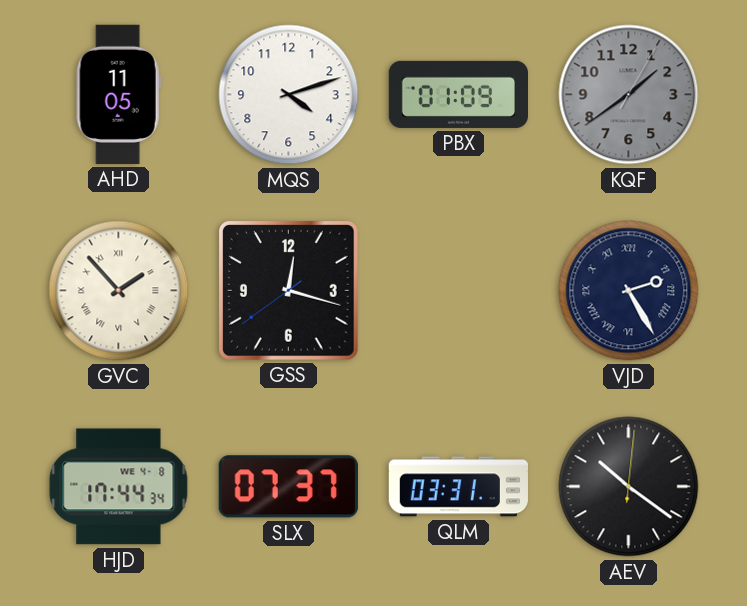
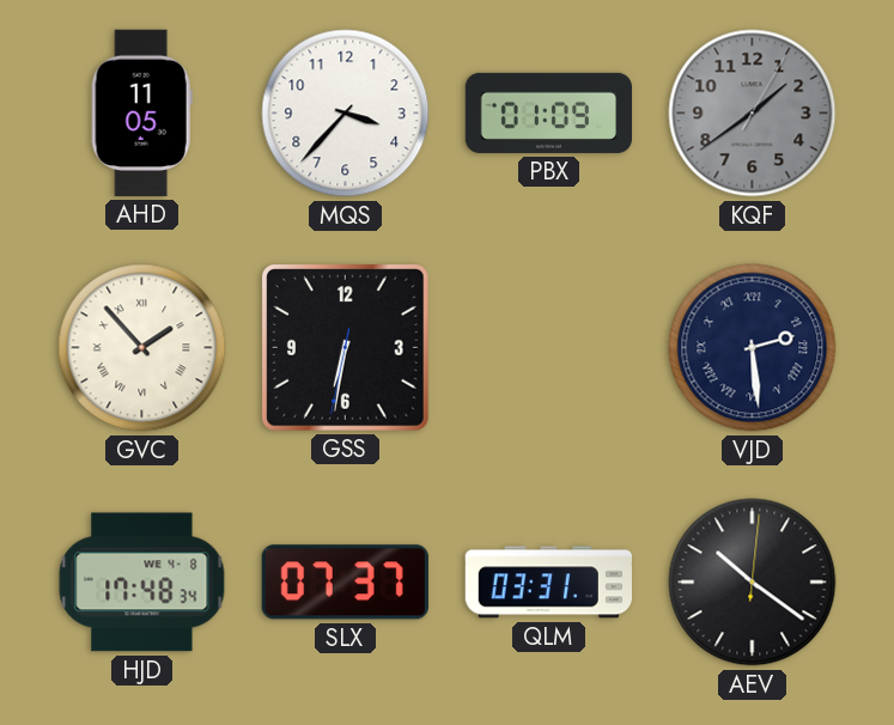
MQS: 4:12 -> 3:37 (346, 114)
GSS: 12:17 -> 6:31 (345, 347)
VJD: 2:25 -> 2:29 (753, 348)
HJD: 17:44 -> 17:48 (142, 583)
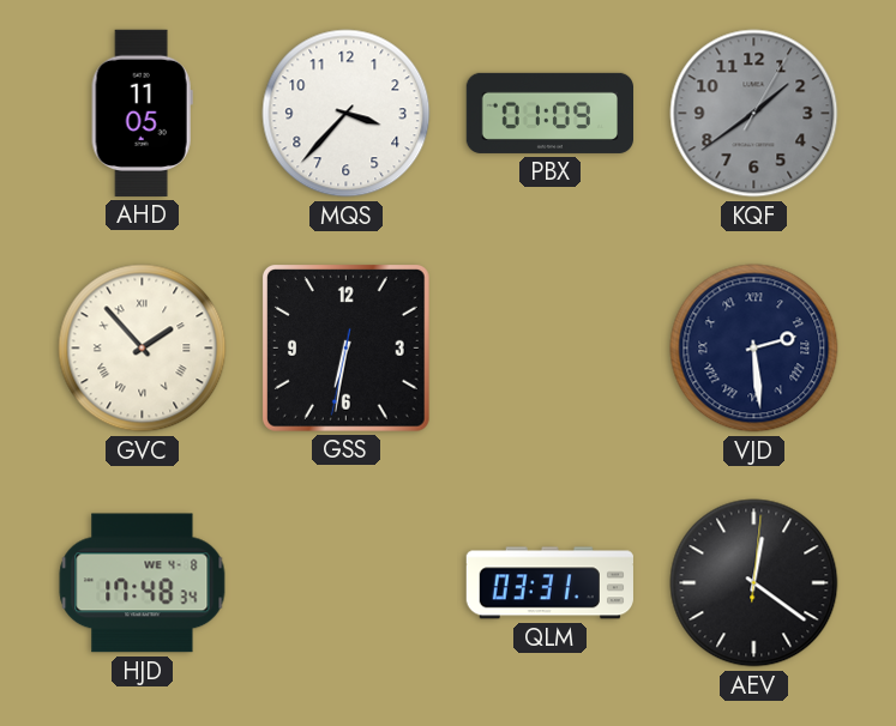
SLX: 07:37 -> none (345, 583)
AEV: 10:21 -> 12:21 (754, 583)
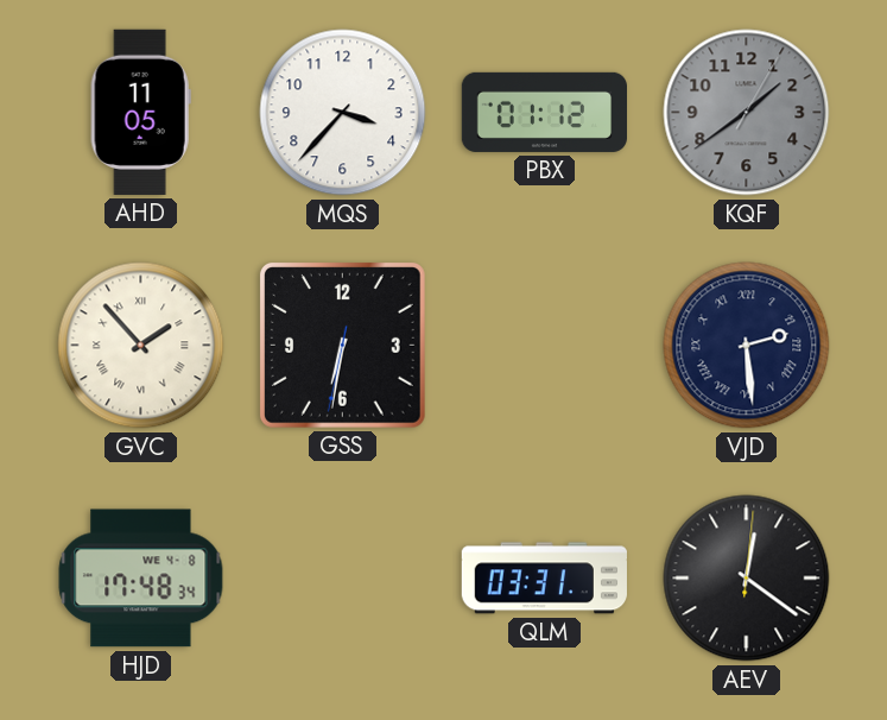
PBX: 01:09 -> 01:12 (544, 112)
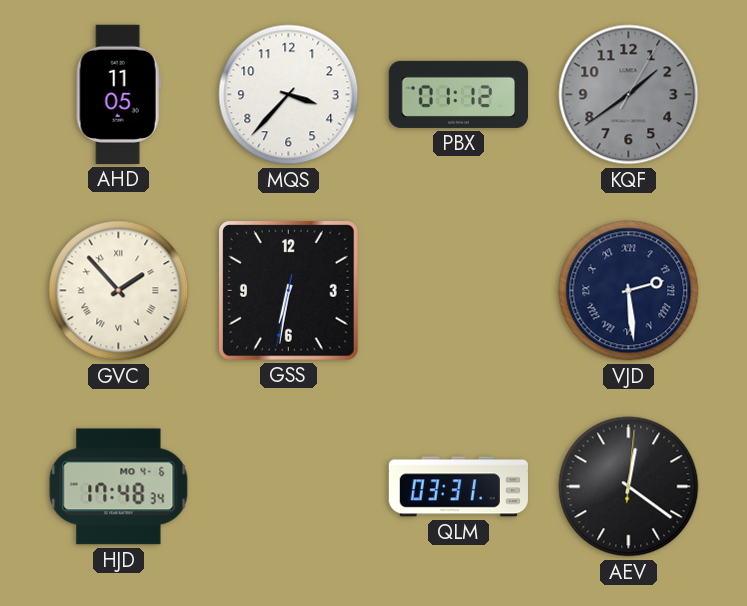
HJD date: WE 4-8 -> MO 4-6 (119, 487)
